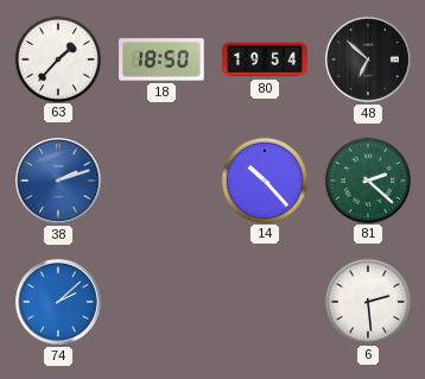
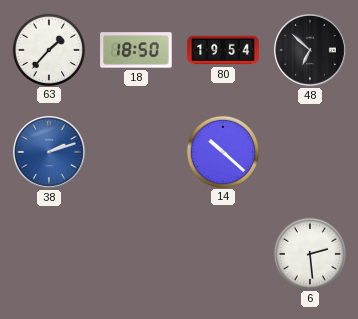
14: 10:23 -> 10:22 (222, 151)
81: 2:22 -> none (367, 179)
74: 2:08 -> none (58, 302)
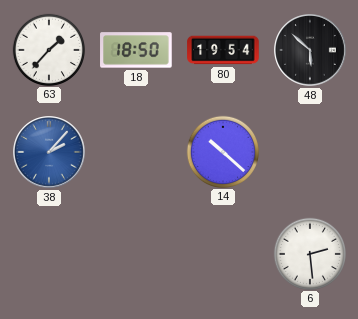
48: 6:52 -> 5:52 (310, 50)
38: 2:12 -> 2:07 (49, 152)
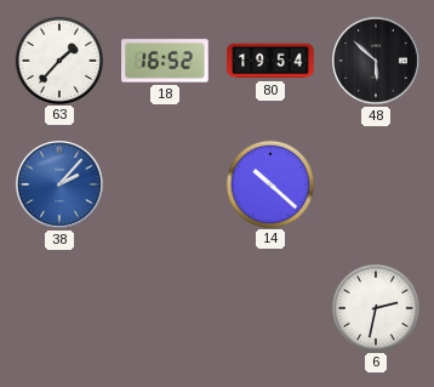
18: 18:50 -> 16:52 (165, 61)
6: 2:29 -> 2:32 (375, 307)
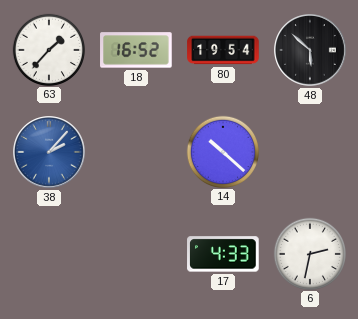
17: none -> 4:33 (223, 254)
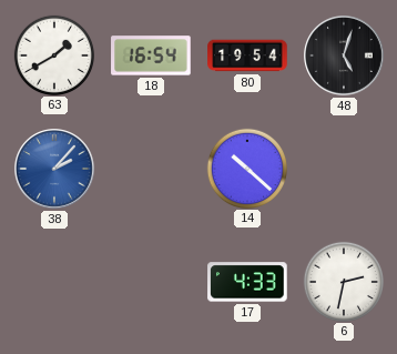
63: 1:37 -> 1:40 (53, 54)
18: 16:52 -> 16:54 (151, 55)
48: 5:52 -> 5:03 (344, 55)
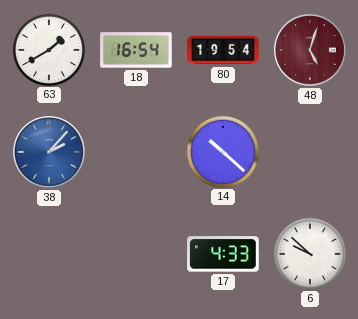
48 dial: black -> burgundy (310, 50)
6: 2:32 -> 9:52 (309, 253)
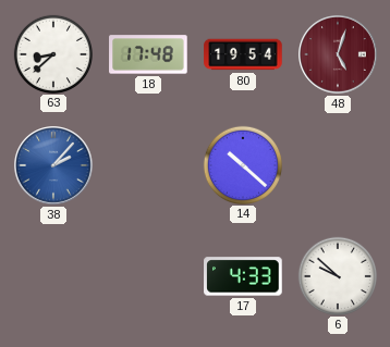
63: 1:40 -> 8:38 (52, 53)
18: 16:54 -> 17:48 (148, 54)
